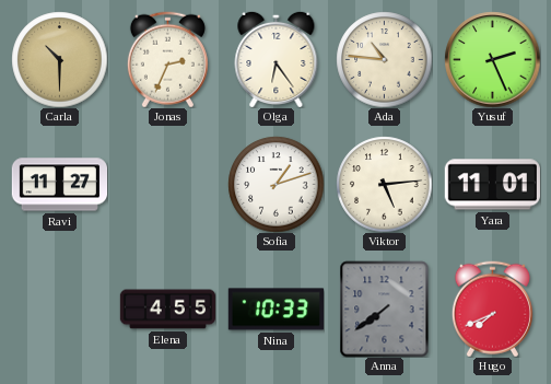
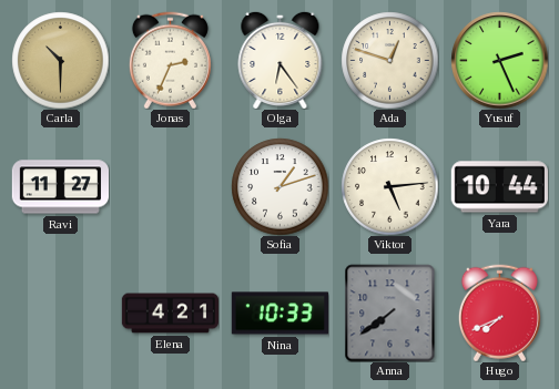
Ada: 10:46 -> 12:48 (389, 60)
Yara: 11:01 -> 10:44 (499, 187)
Elena: 4:55 -> 4:21 (170, 314)
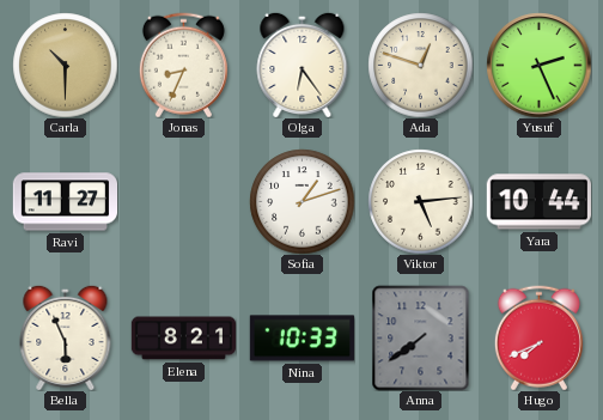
Jonas: 2:34 -> 8:34 (183, 65)
Bella: none -> 5:56 (66, 337)
Elena: 4:21 -> 8:21 (183, 339)
